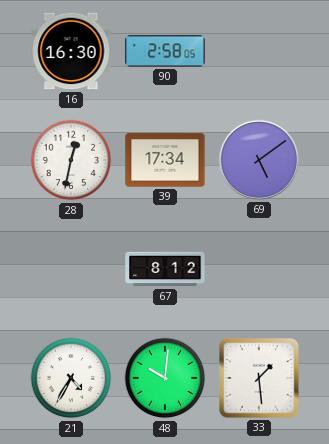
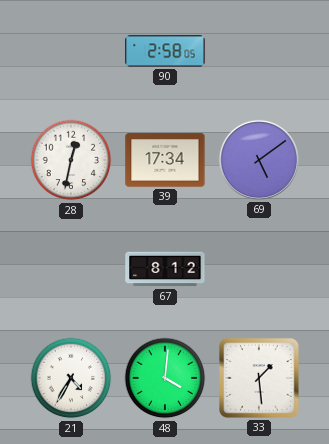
16: 16:30 -> none (71, 51)
48: 10:01 -> 4:01 (165, 378)
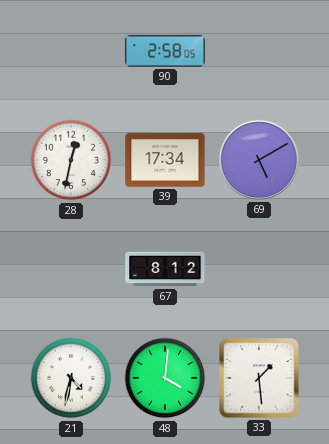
69: 5:09 -> 5:10 (259, 160)
21: 4:35 -> 4:32 (71, 378)
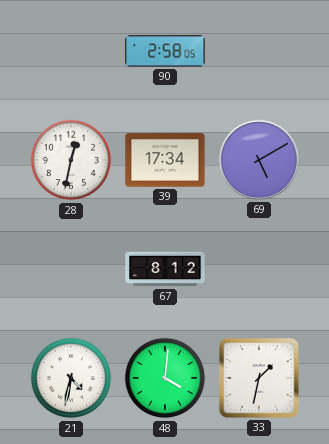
33: 1:29 -> 1:32 (259, 378)
